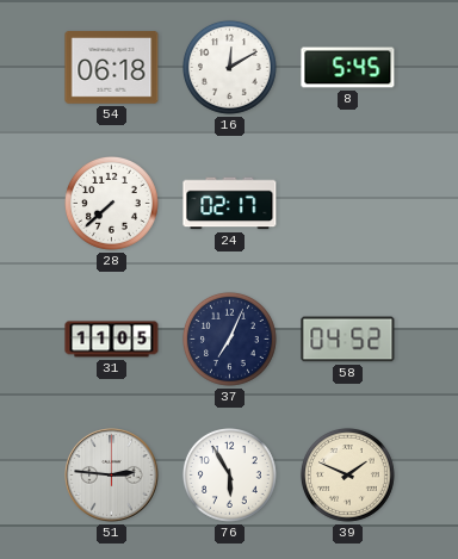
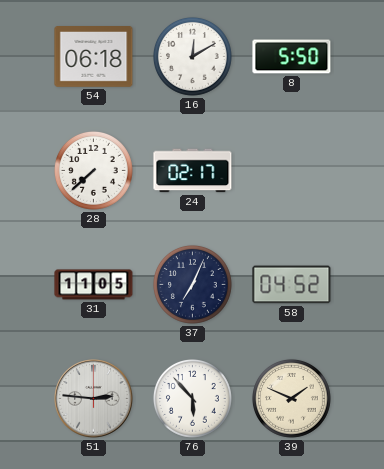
8: 5:45 -> 5:50 (292, 57)
76: 5:55 -> 5:53 (192, 398)
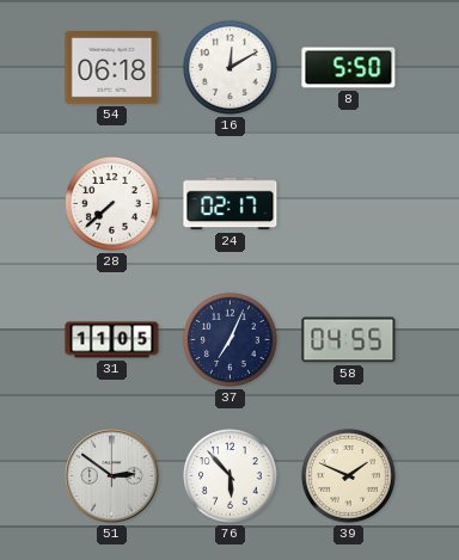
58: 04:52 -> 04:55 (349, 340)
51: 2:46 -> 2:51 (112, 476)
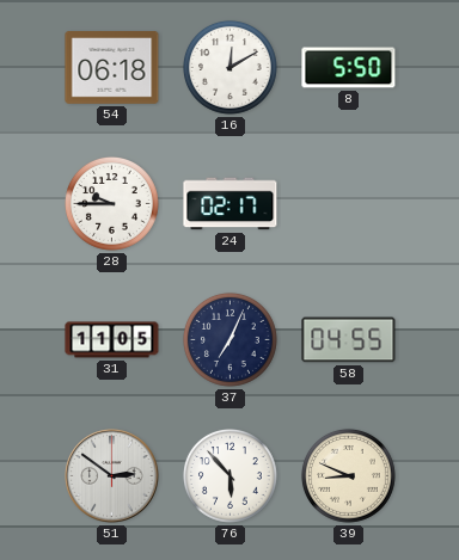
28: 7:38 -> 9:45 (111, 203)
39: 1:49 -> 8:49 (348, 475)
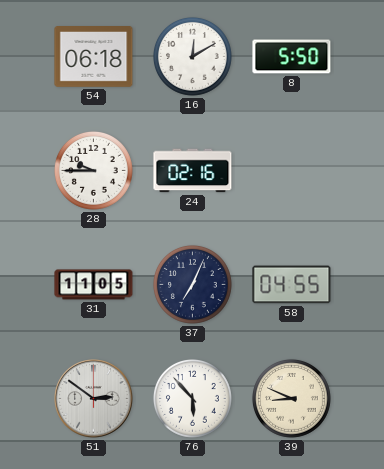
24: 02:17 -> 02:16 (193, 171)
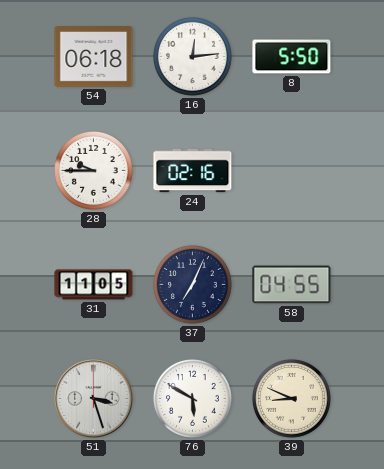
16: 12:10 -> 12:14 (192, 56)
51: 2:51 -> 3:27 (94, 399)
76: 5:53 -> 5:50 (192, 398)
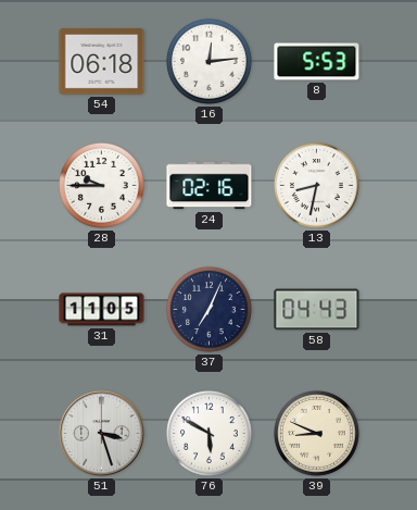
8: 5:50 -> 5:53 (317, 62)
13: none -> 8:32 (316, 185)
58: 04:55 -> 04:43 (317, 310)
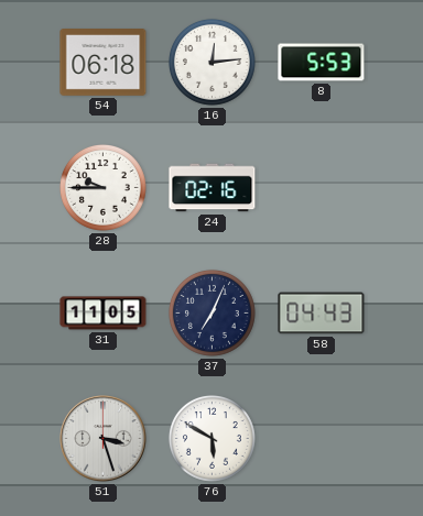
13: 8:32 -> none (316, 185)
39: 8:49 -> none (316, 433)
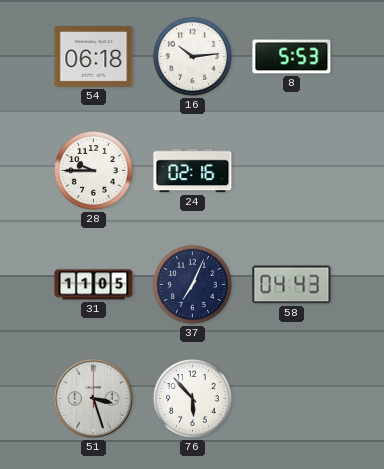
16: 12:14 -> 10:14 (192, 56)
76: 5:50 -> 5:53 (192, 398)
